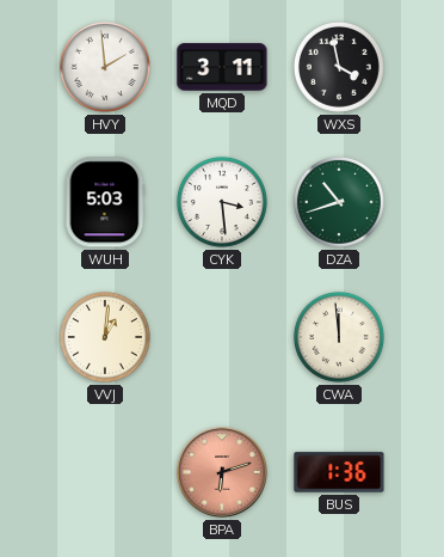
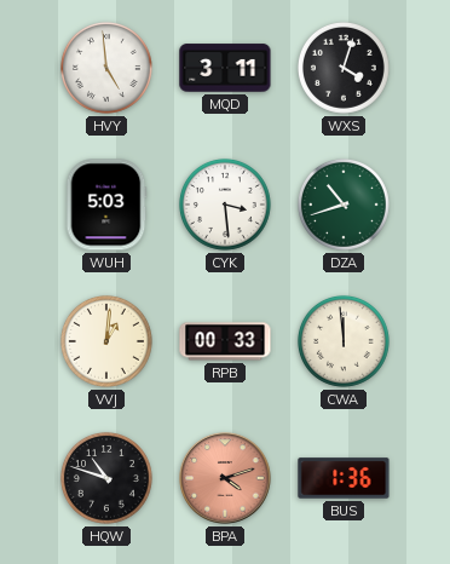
HVY: 1:59 -> 4:59 (106, 68)
WXS: 3:58 -> 4:03 (344, 68)
RPB: none -> 00:33 (225, 341)
HQW: none -> 10:48 (106, 478)
BPA: 6:12 -> 4:12 (225, 478)
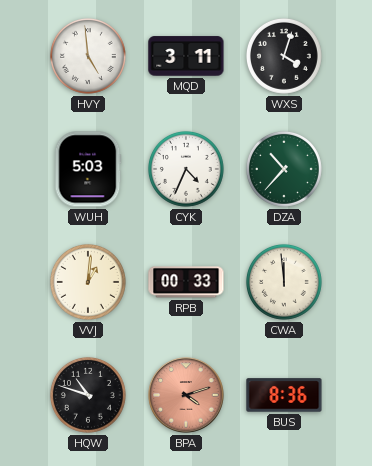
CYK: 3:29 -> 4:34 (186, 169)
DZA: 10:42 -> 10:37 (284, 169)
BUS: 1:36 -> 8:36 (284, 395)
